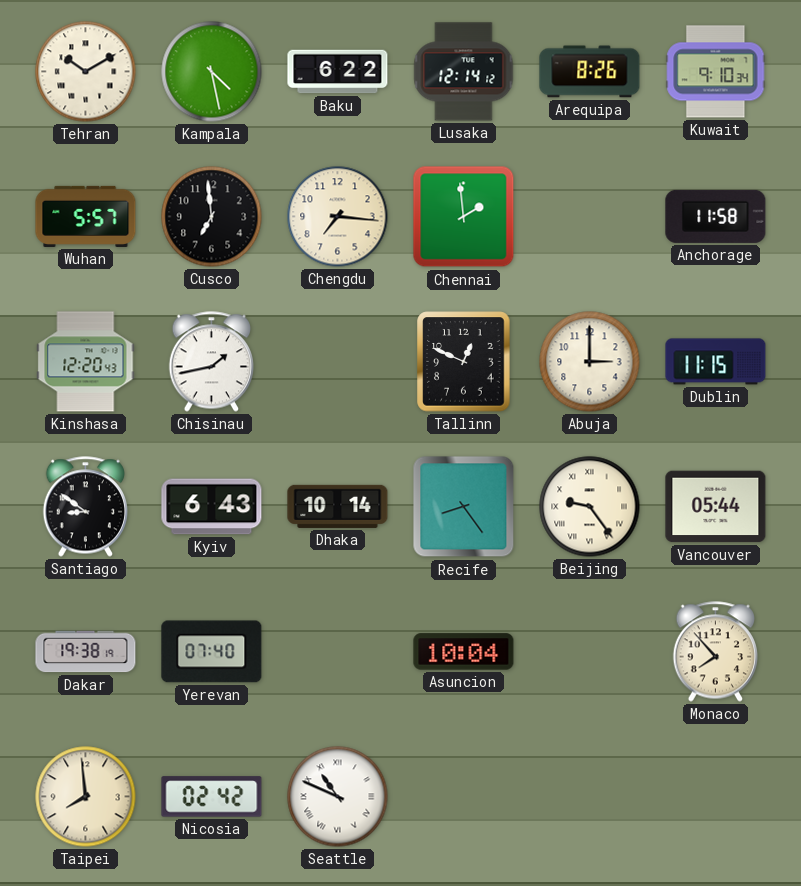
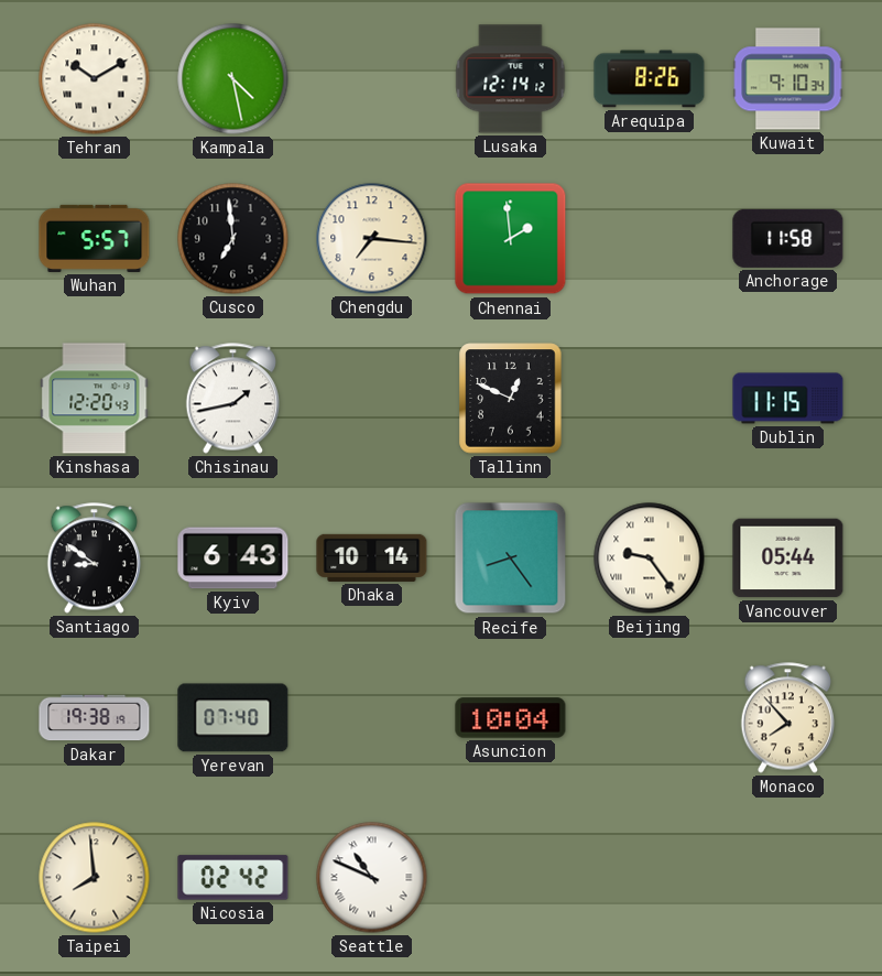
Baku: 6:22 -> none (338, 72)
Abuja: 3:00 -> none (590, 362)
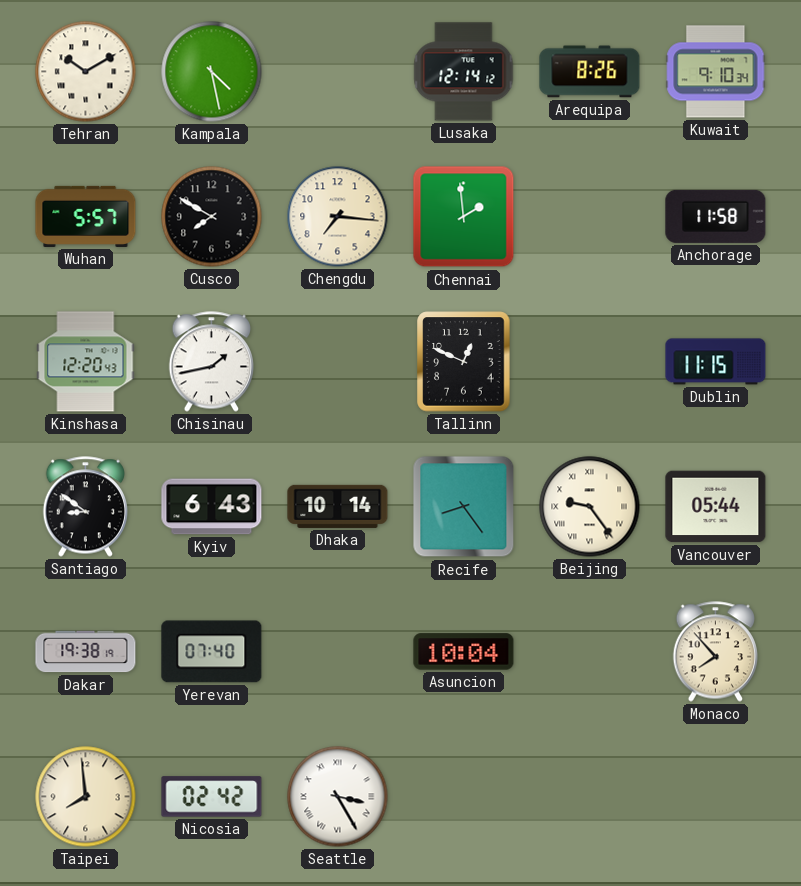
Cusco: 6:59 -> 7:50 (212, 217)
Seattle: 10:49 -> 3:25 (338, 797)
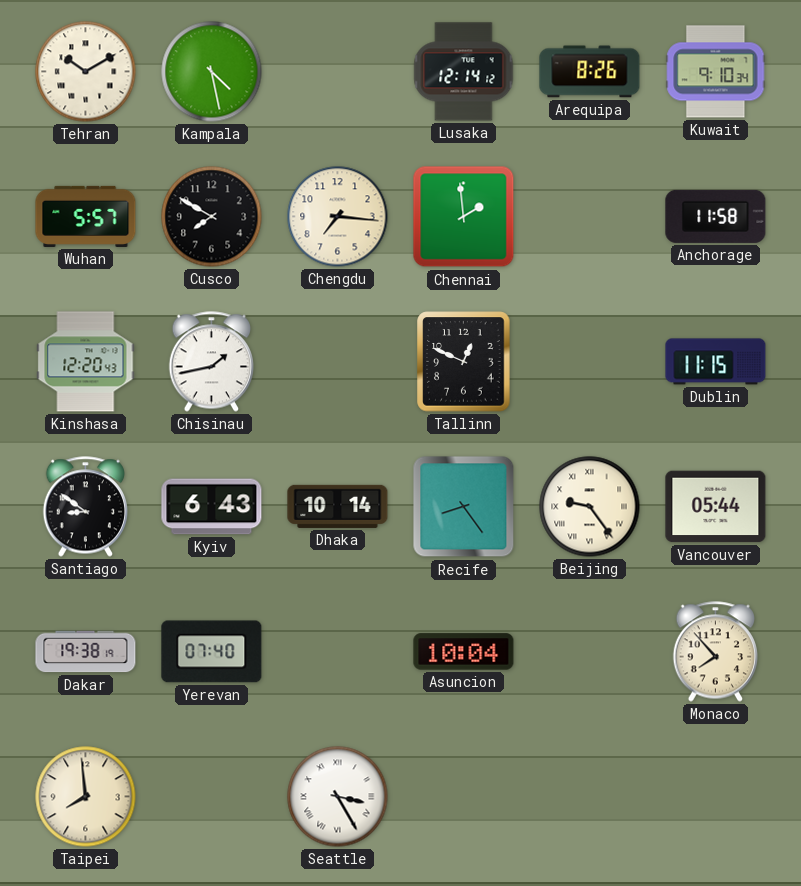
Nicosia: 02:42 -> none (212, 797)
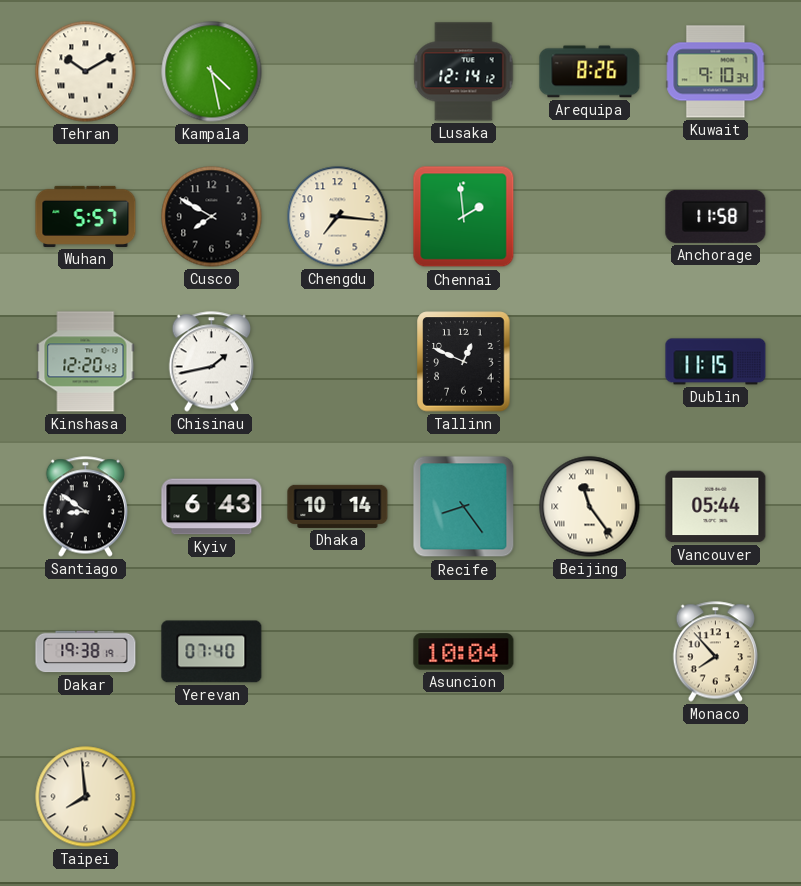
Beijing: 9:24 -> 11:24 (590, 507)
Seattle: 3:25 -> none (338, 797)
